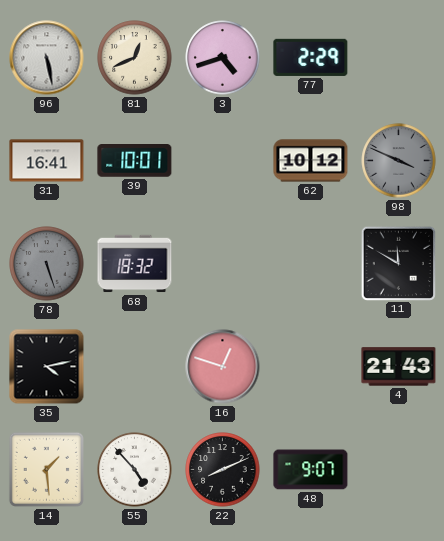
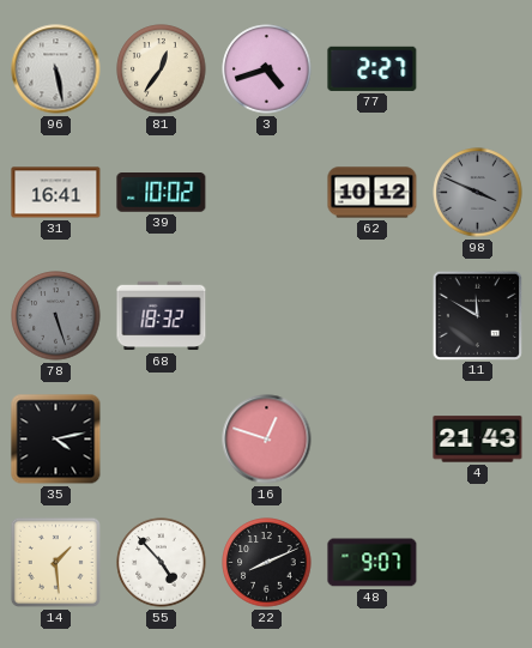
81: 12:41 -> 12:36 (162, 69)
77: 2:29 -> 2:27 (373, 68)
39: 10:01 -> 10:02 (162, 193)
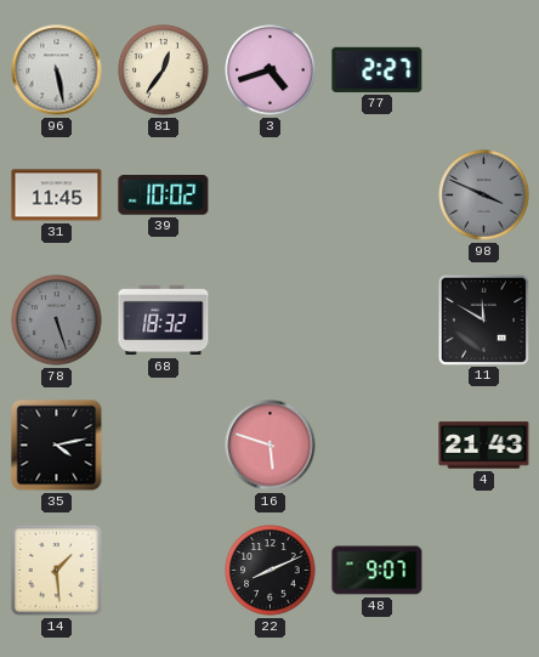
31: 16:41 -> 11:45 (57, 196)
62: 10:12 -> none (373, 193)
16: 12:48 -> 5:48 (271, 446)
55: 4:53 -> none (162, 563)
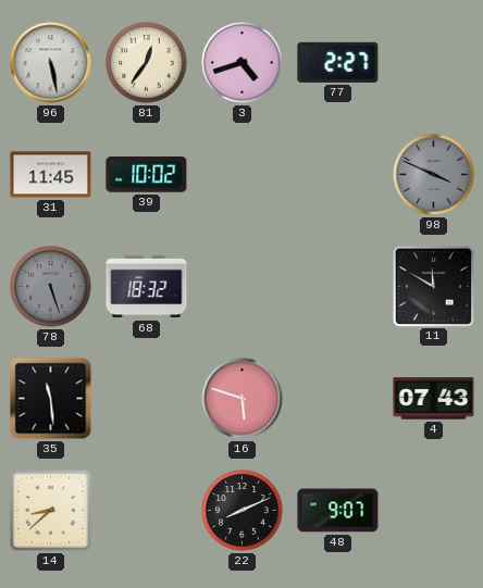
35: 4:13 -> 11:29 (51, 399)
4: 21:43 -> 07:43 (434, 399)
14: 1:29 -> 8:38 (50, 510)
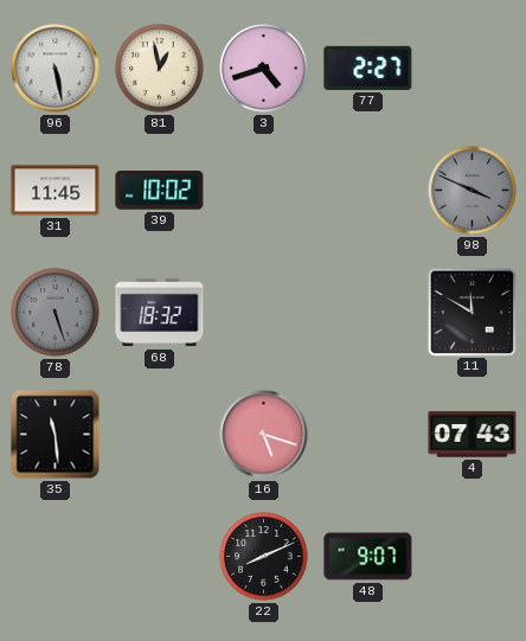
81: 12:36 -> 12:58 (160, 69)
16: 5:48 -> 5:18 (264, 435)
14: 8:38 -> none (50, 510)
